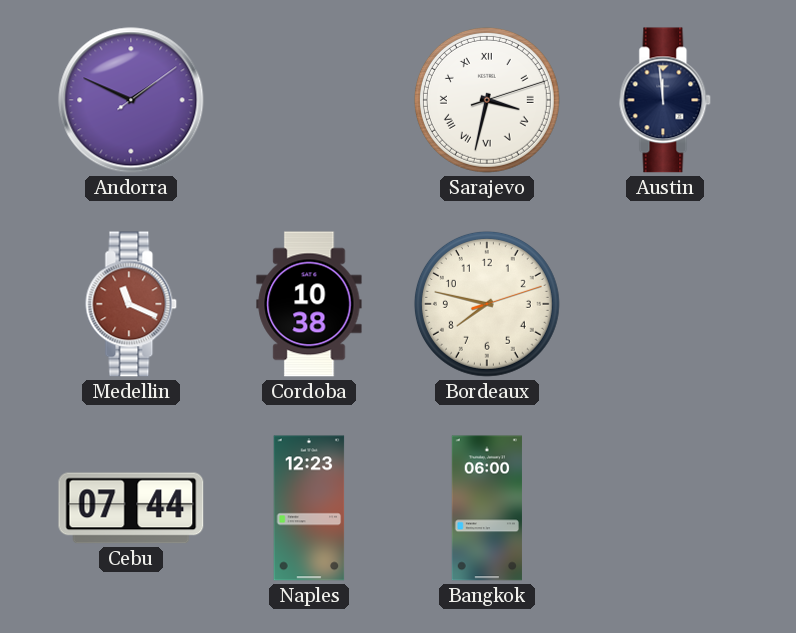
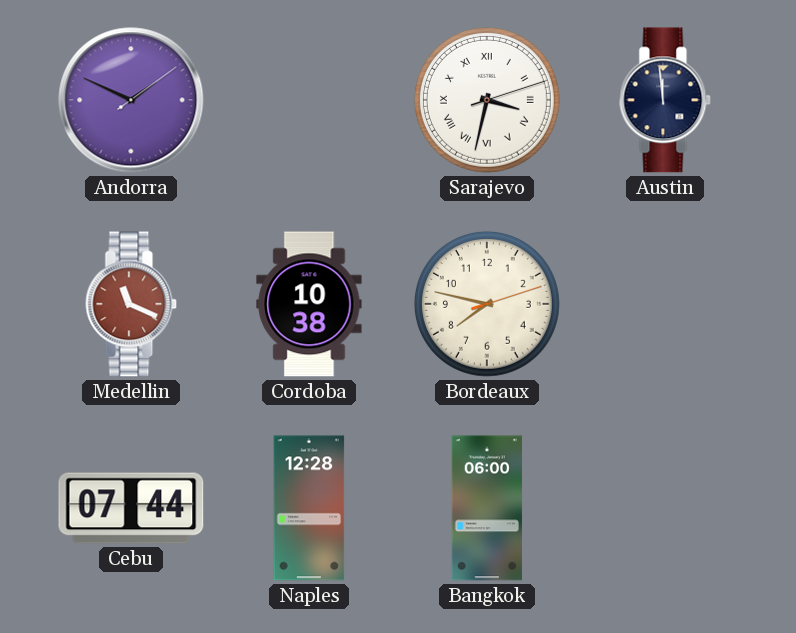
Naples: 12:23 -> 12:28 (309, 508)
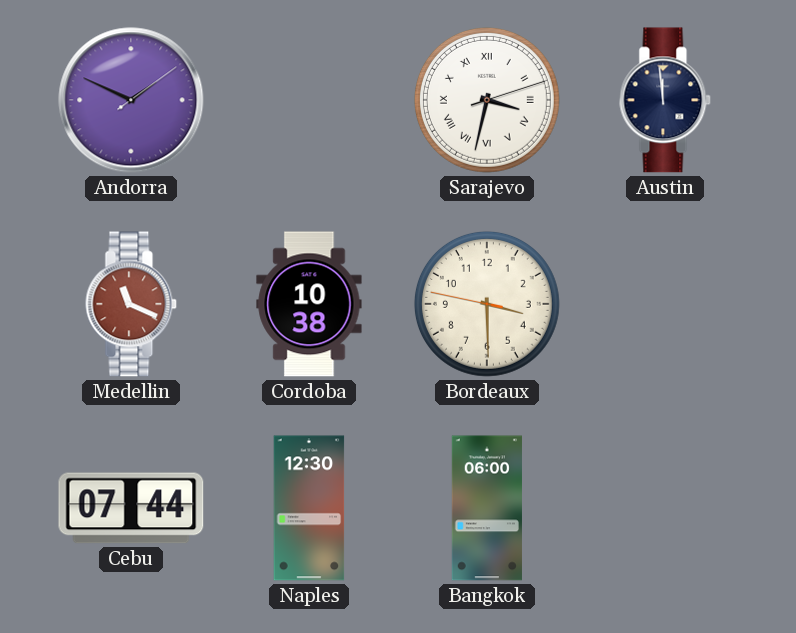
Bordeaux: 7:47 -> 3:29 (487, 304)
Naples: 12:28 -> 12:30 (309, 508)
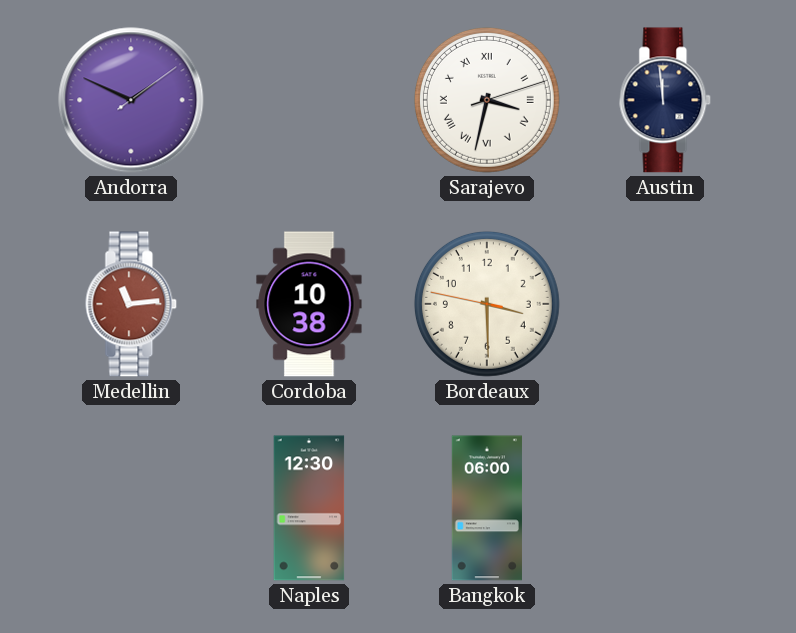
Medellin: 11:19 -> 11:14 (131, 304)
Cebu: 07:44 -> none (131, 508)
